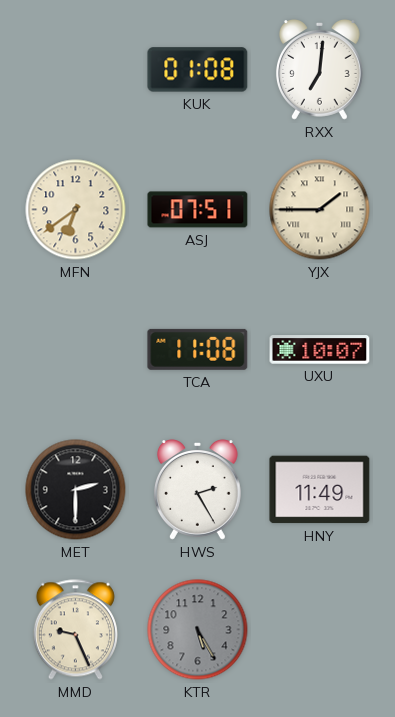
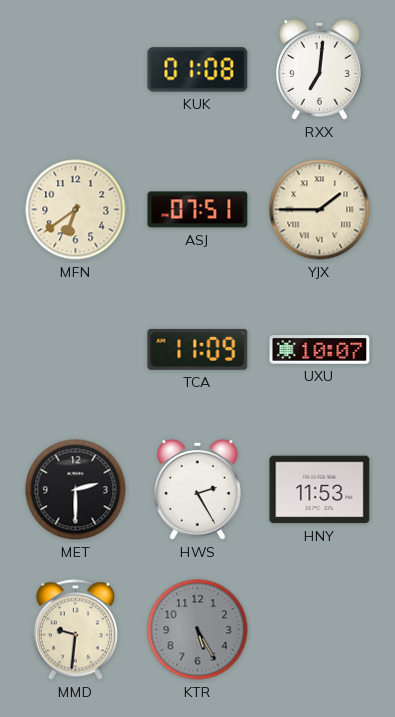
TCA: 11:08 -> 11:09 (198, 349)
HNY: 11:49 -> 11:53 (320, 490)
MMD: 9:26 -> 9:31 (75, 630)
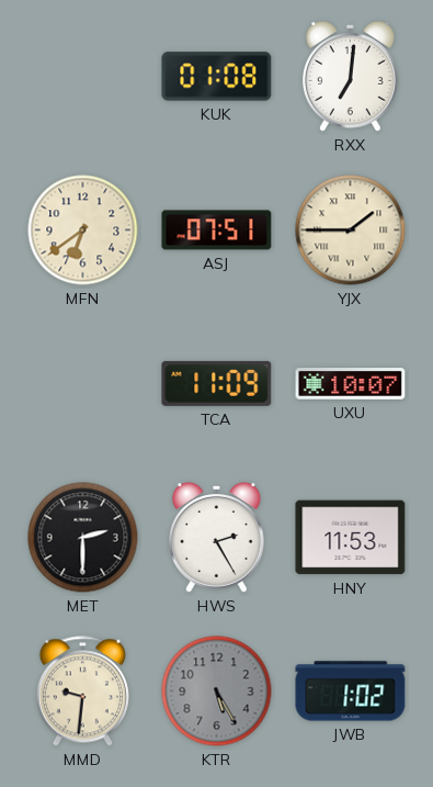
JWB: none -> 1:02 (351, 692)
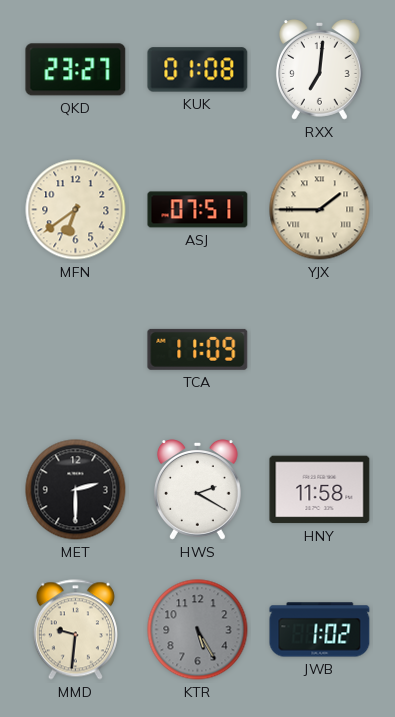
QKD: none -> 23:27 (76, 70)
UXU: 10:07 -> none (351, 384)
HWS: 2:25 -> 2:20 (197, 490)
HNY: 11:53 -> 11:58 (320, 490)
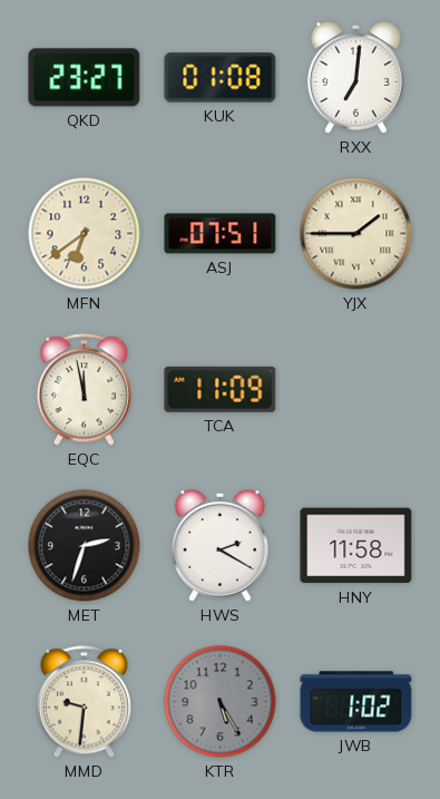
EQC: none -> 11:58 (84, 390)
MET: 2:30 -> 2:33 (85, 546)
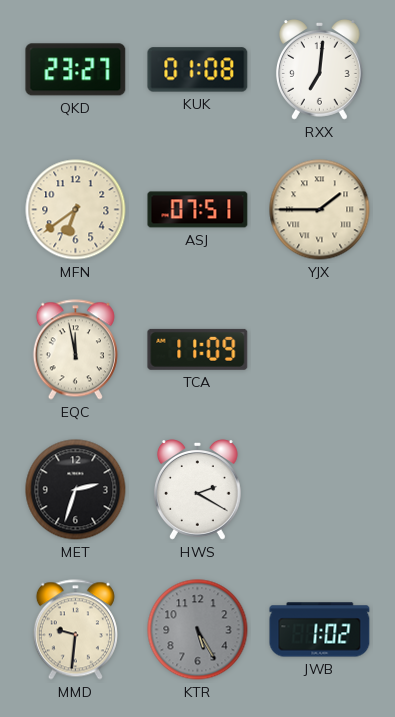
HNY: 11:58 -> none (356, 546)
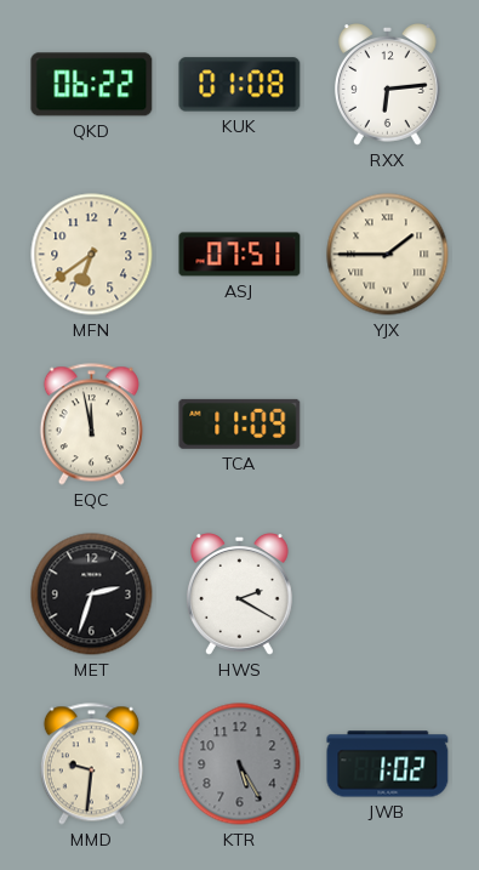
QKD: 23:27 -> 06:22 (92, 85)
RXX: 7:01 -> 6:14 (387, 85)
